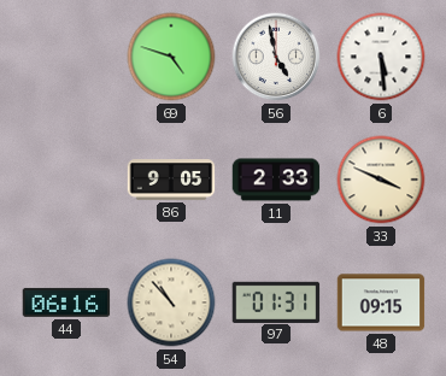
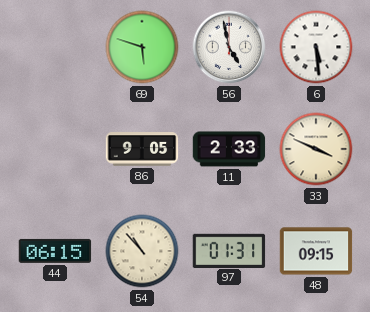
69: 4:48 -> 5:48 (142, 47)
44: 06:16 -> 06:15 (55, 251)
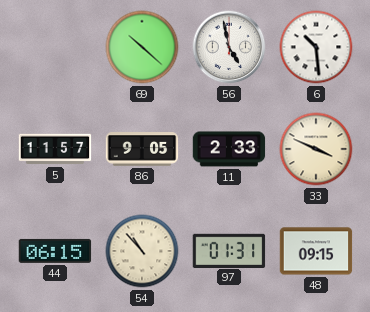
69: 5:48 -> 10:22 (142, 47)
6: 5:29 -> 10:29 (316, 47)
5: none -> 11:57 (55, 149)
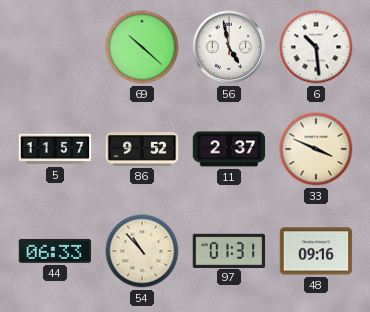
86: 9:05 -> 9:52 (142, 149)
11: 2:33 -> 2:37 (229, 149)
44: 06:15 -> 06:33 (55, 251)
48: 09:15 -> 09:16 (316, 251)
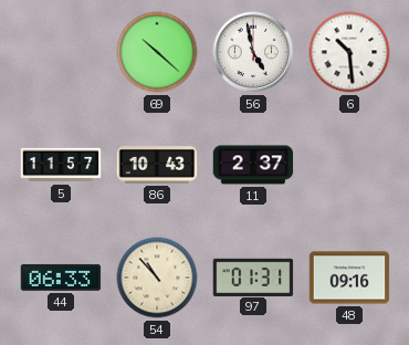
86: 9:52 -> 10:43 (157, 165)
33: 3:49 -> none (316, 149)
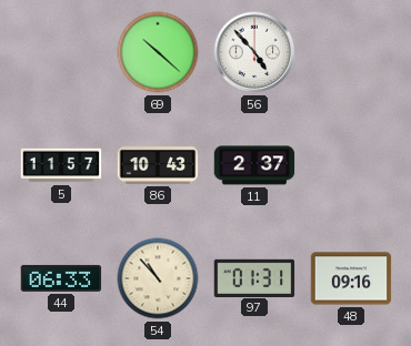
56: 4:58 -> 4:53 (254, 52)
6: 10:29 -> none (349, 52)
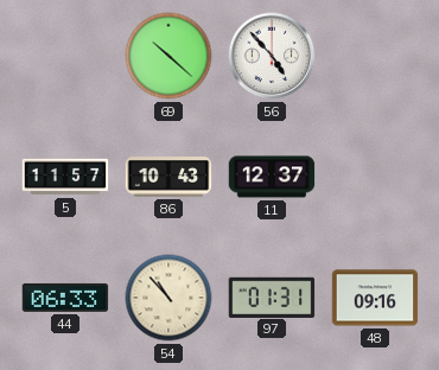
11: 2:37 -> 12:37 (272, 177)
